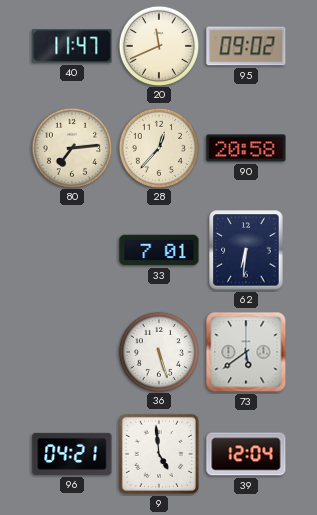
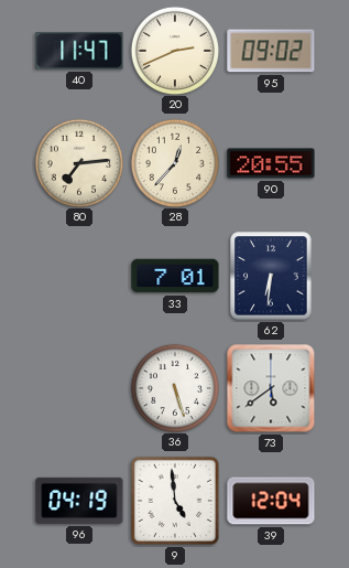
20: 11:41 -> 2:41 (174, 50)
90: 20:58 -> 20:55 (271, 163)
96: 04:21 -> 04:19 (79, 501)
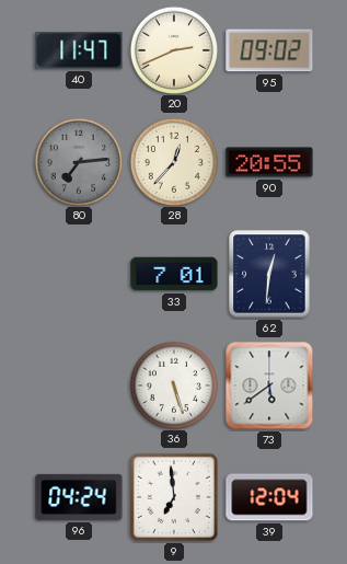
80 dial: cream -> grey (78, 161)
62: 6:31 -> 12:31 (269, 274)
96: 04:19 -> 04:24 (79, 497)
9: 4:59 -> 6:59 (174, 497)
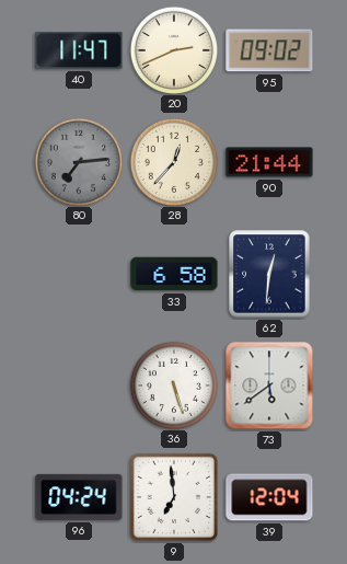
90: 20:55 -> 21:44 (269, 162)
33: 7:01 -> 6:58 (174, 274)
